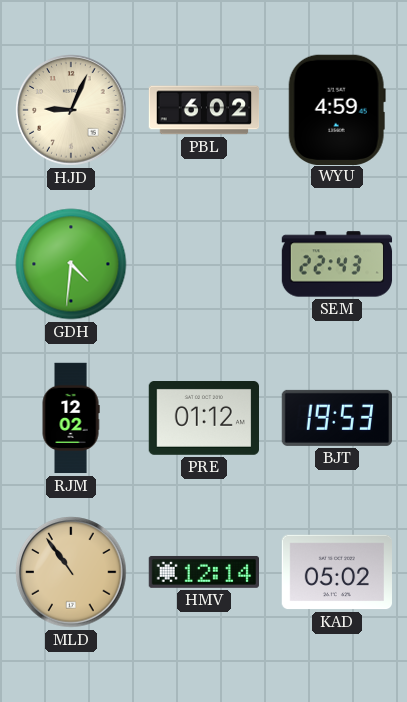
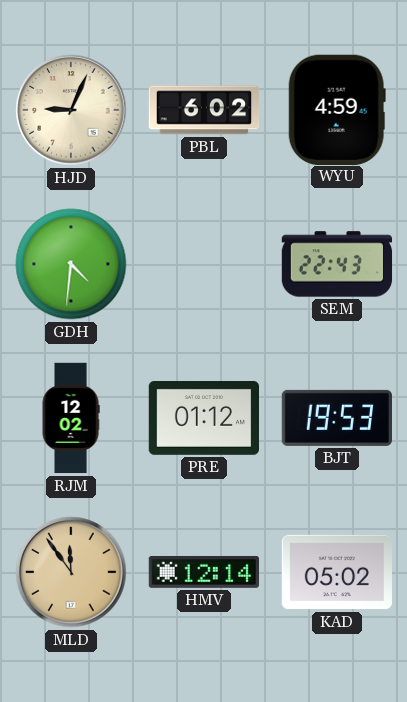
MLD: 10:54 -> 11:54 (71, 572)
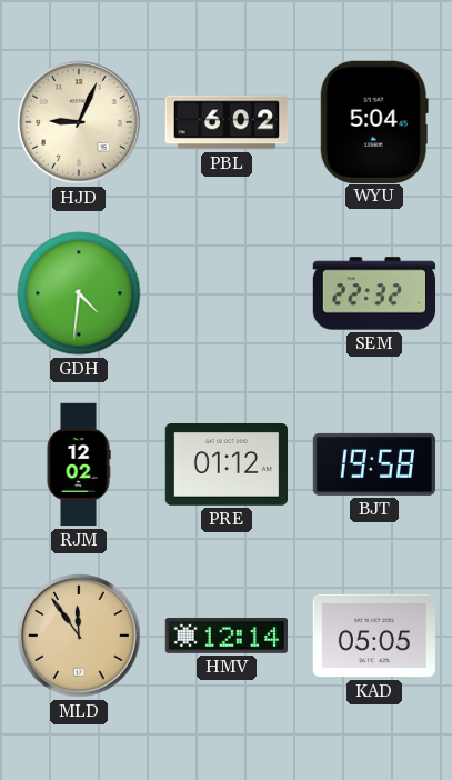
WYU: 4:59 -> 5:04 (374, 121)
SEM: 22:43 -> 22:32 (374, 293)
BJT: 19:53 -> 19:58 (373, 464)
KAD: 05:02 -> 05:05 (373, 636)
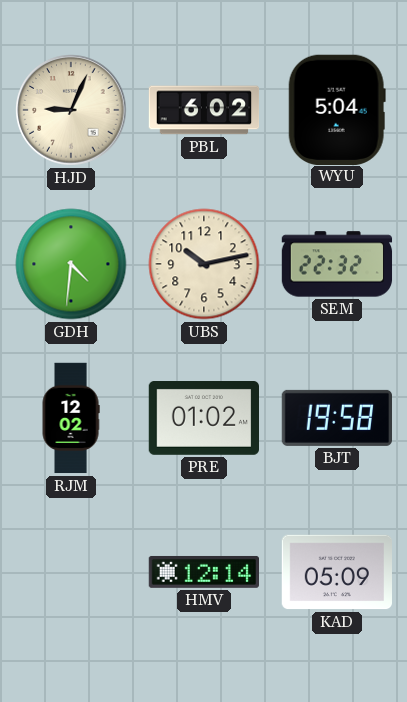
UBS: none -> 10:13 (204, 264)
PRE: 01:12 -> 01:02 (204, 419)
MLD: 11:54 -> none (79, 636)
KAD: 05:05 -> 05:09 (336, 572)
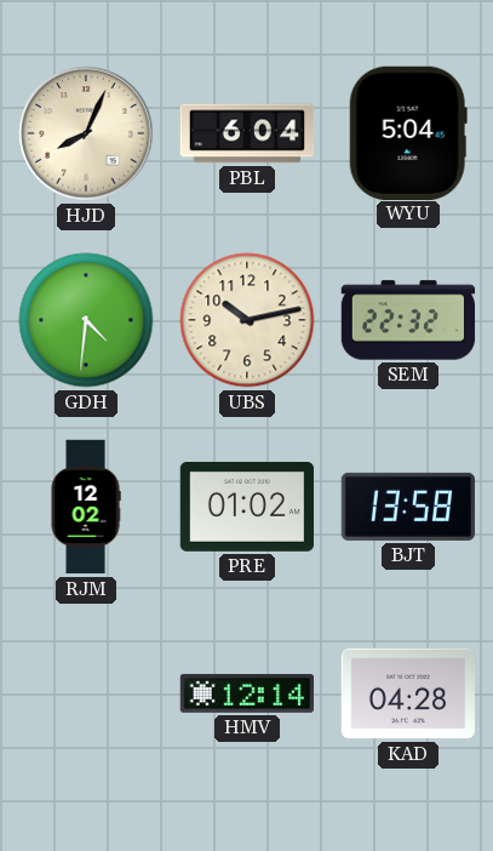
HJD: 9:04 -> 8:04 (86, 133)
PBL: 6:02 -> 6:04 (247, 133)
BJT: 19:58 -> 13:58 (407, 507)
KAD: 05:09 -> 04:28 (407, 693)
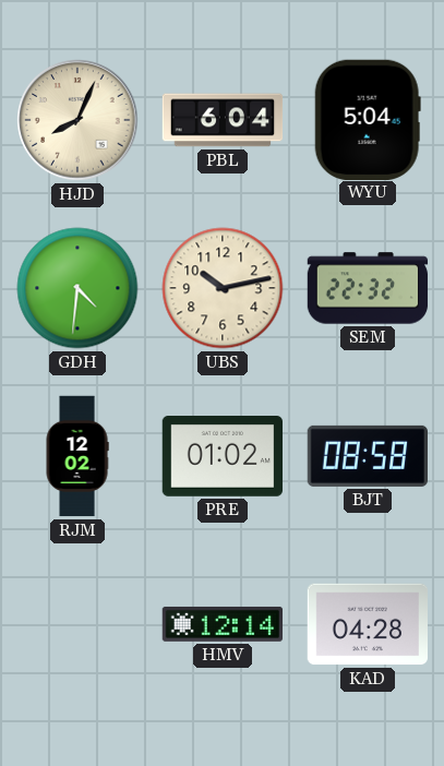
BJT: 13:58 -> 08:58 (367, 456)
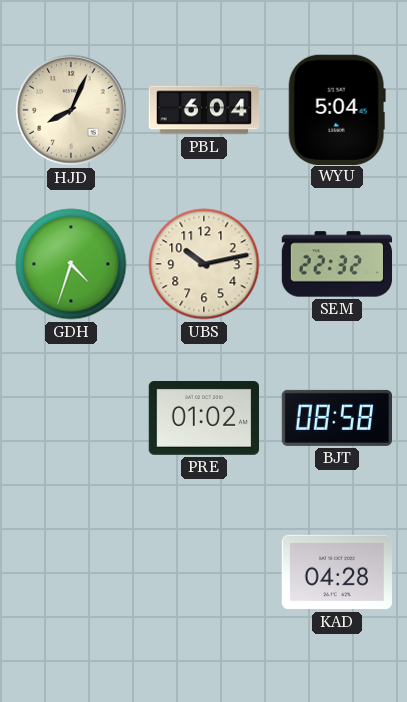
GDH: 4:31 -> 4:33 (71, 264)
RJM: 12:02 -> none (77, 456)
HMV: 12:14 -> none (221, 624)
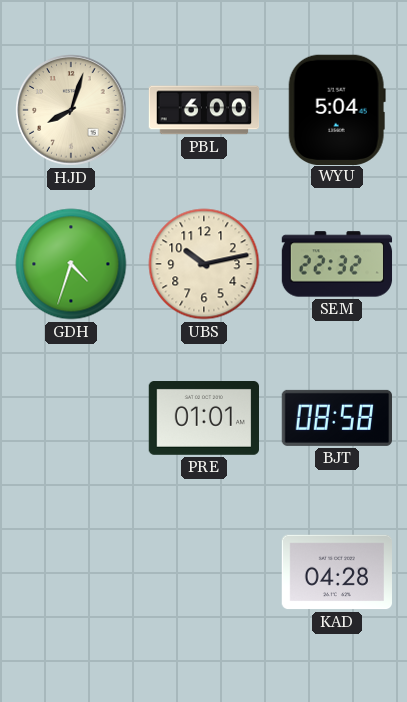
HJD: 8:04 -> 8:03 (71, 110)
PBL: 6:04 -> 6:00 (204, 110)
PRE: 01:02 -> 01:01 (204, 419)
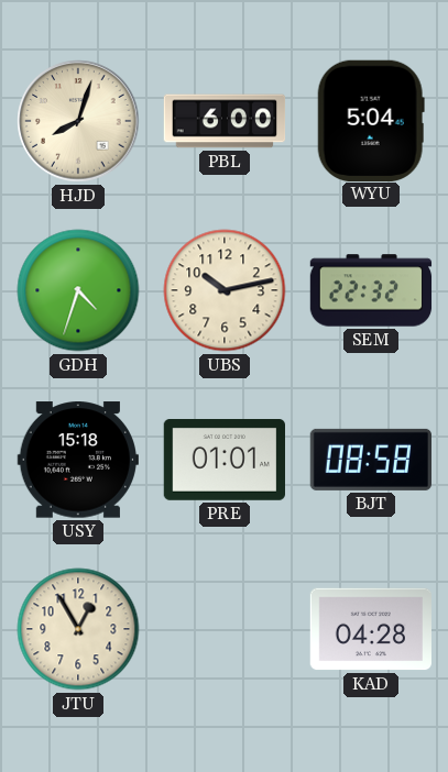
USY: none -> 15:18 (78, 460)
JTU: none -> 12:55 (78, 629)
